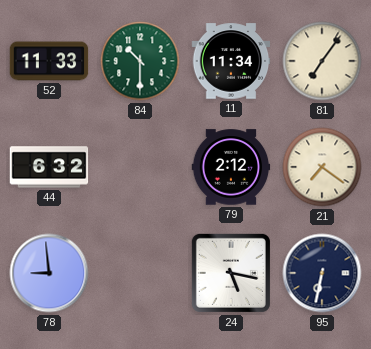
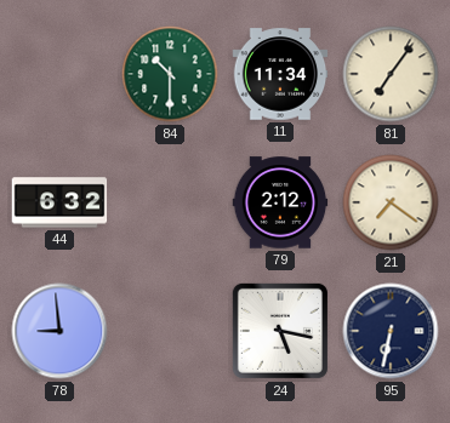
52: 11:33 -> none (49, 61)
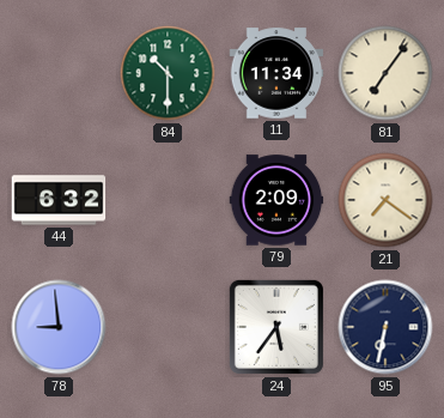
79: 2:12 -> 2:09 (276, 200)
24: 5:17 -> 5:36 (276, 327)
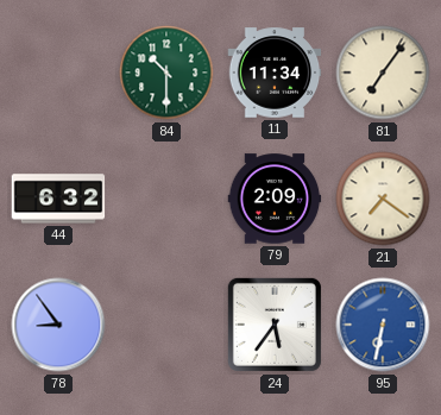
78: 8:59 -> 8:54 (58, 325)
95 dial: navy -> blue (383, 325)
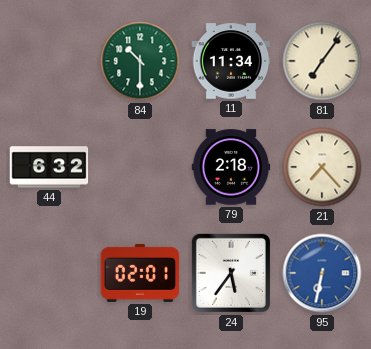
79: 2:09 -> 2:18 (231, 167)
21: 7:21 -> 7:23 (322, 167)
78: 8:54 -> none (58, 325)
19: none -> 02:01 (140, 273)
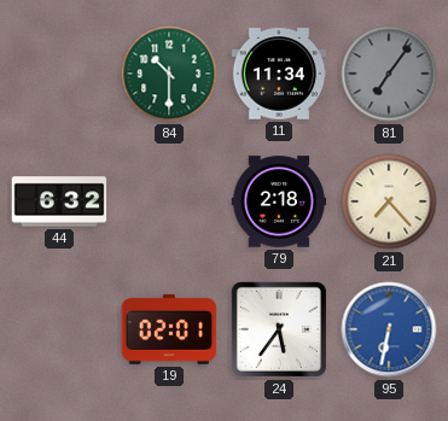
81 dial: cream -> grey (389, 74)
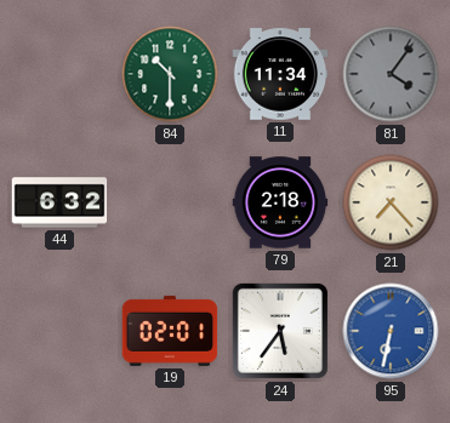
81: 7:06 -> 4:06 (391, 74)
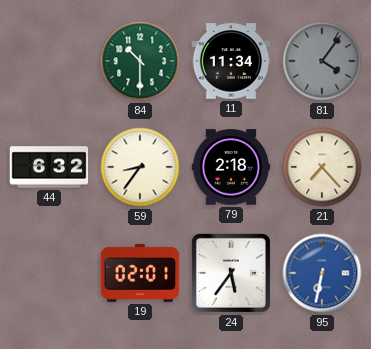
59: none -> 8:36 (140, 167)
